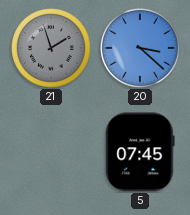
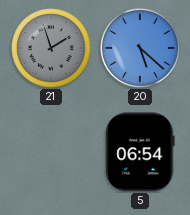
20: 3:22 -> 5:22 (140, 48)
5: 07:45 -> 06:54 (140, 152)
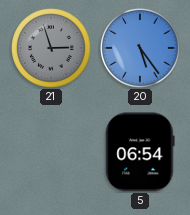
21: 1:57 -> 2:57 (51, 48)
20: 5:22 -> 5:24 (140, 48)
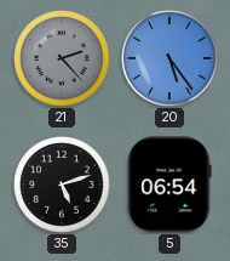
21: 2:57 -> 2:23 (62, 58)
35: none -> 5:12 (62, 185)
